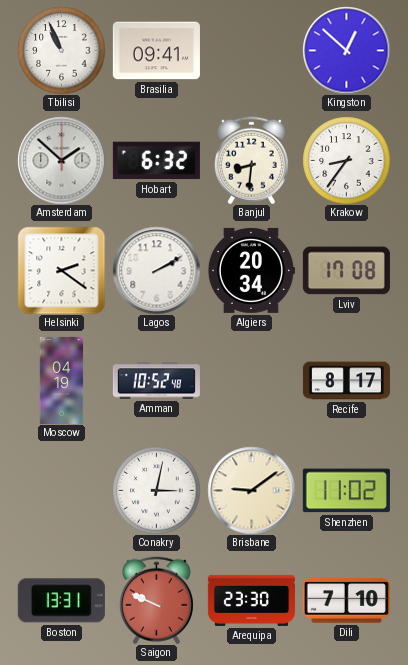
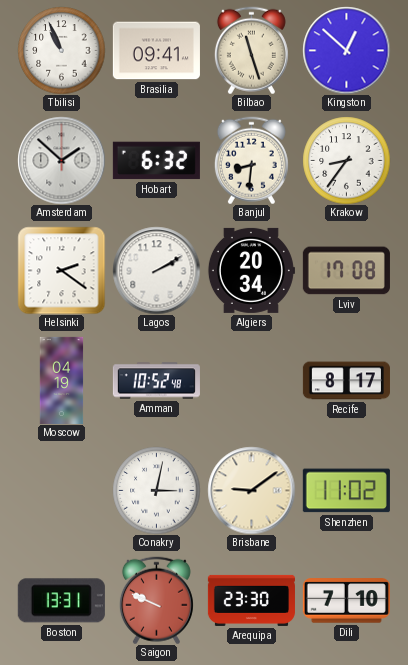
Bilbao: none -> 11:27 (251, 50)
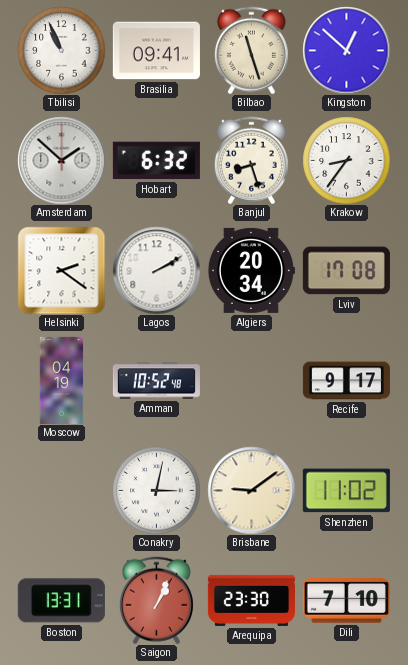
Banjul: 8:31 -> 8:27 (251, 160)
Recife: 8:17 -> 9:17 (346, 381)
Saigon: 9:49 -> 1:04 (156, 600)
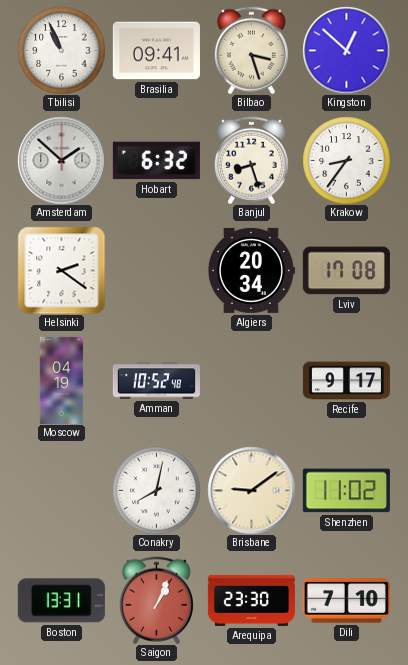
Bilbao: 11:27 -> 3:27 (251, 50)
Lagos: 2:10 -> none (156, 270)
Conakry: 3:02 -> 8:02 (156, 490)
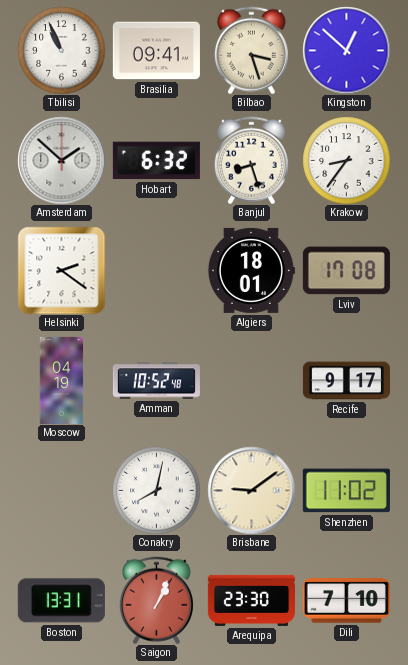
Algiers: 20:34 -> 18:01 (251, 270)
